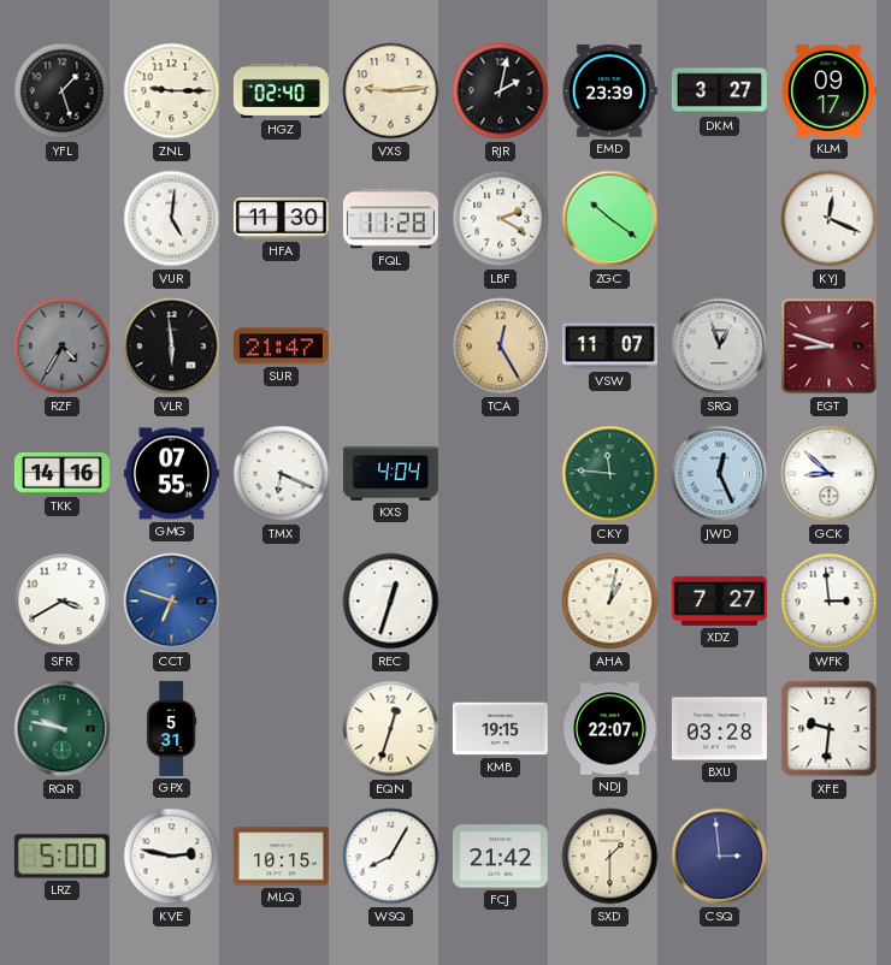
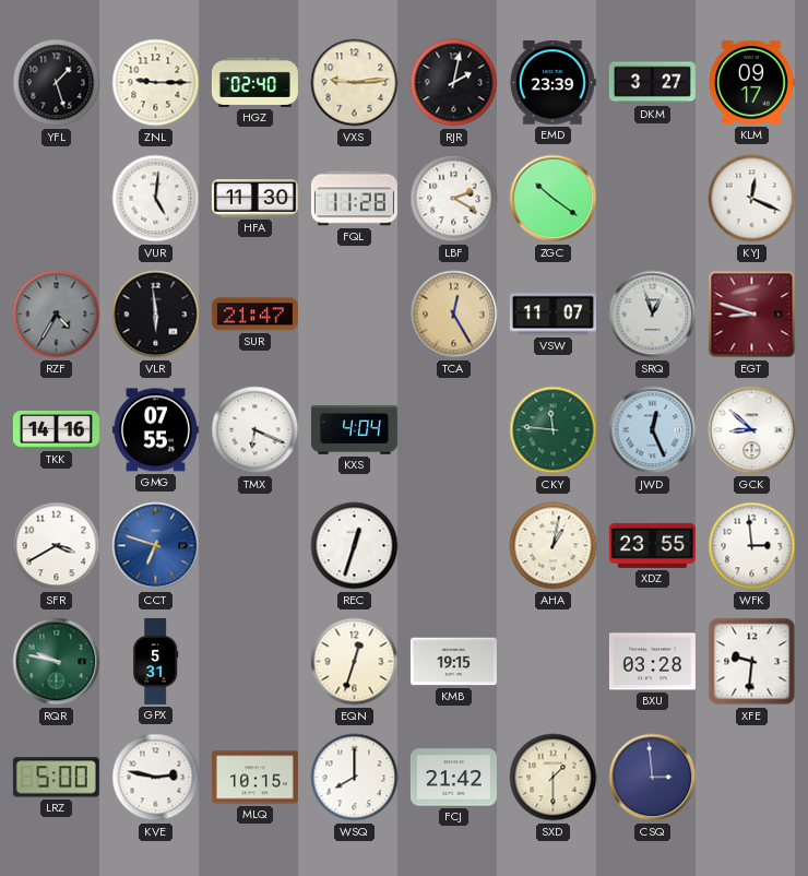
XDZ: 7:27 -> 23:55 (652, 545)
NDJ: 22:07 -> none (609, 729)
WSQ: 8:05 -> 8:00 (355, 778)
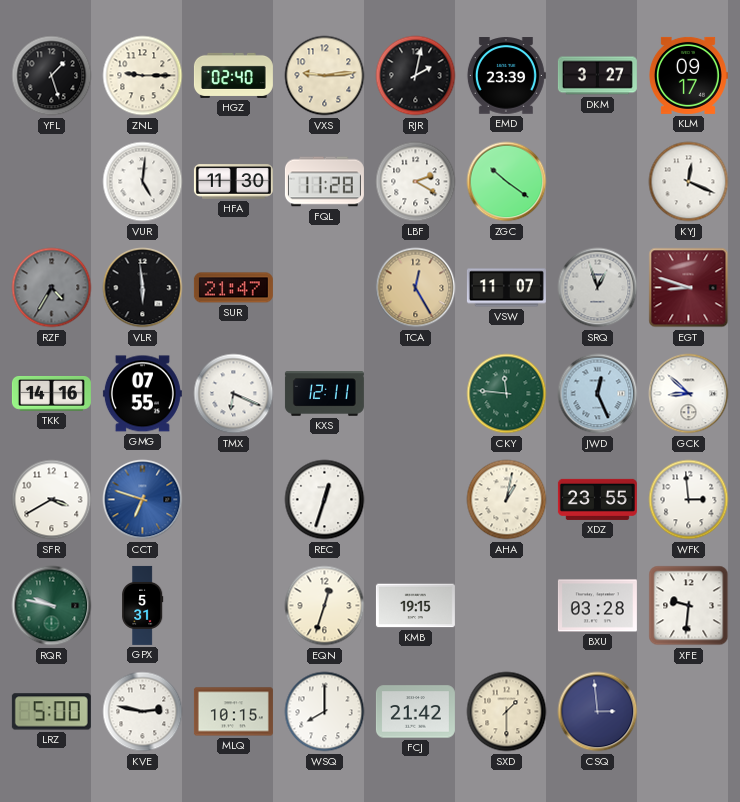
KXS: 4:04 -> 12:11 (324, 394)
